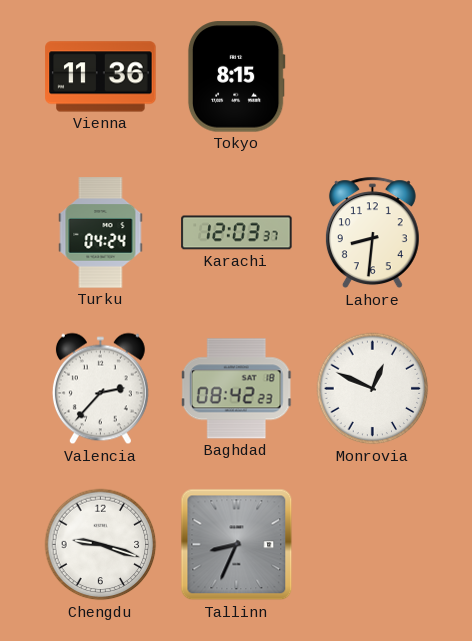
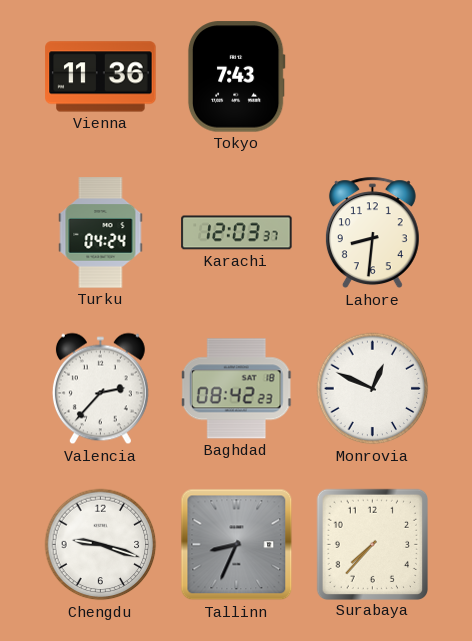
Tokyo: 8:15 -> 7:43 (236, 77)
Surabaya: none -> 7:37 (372, 544)
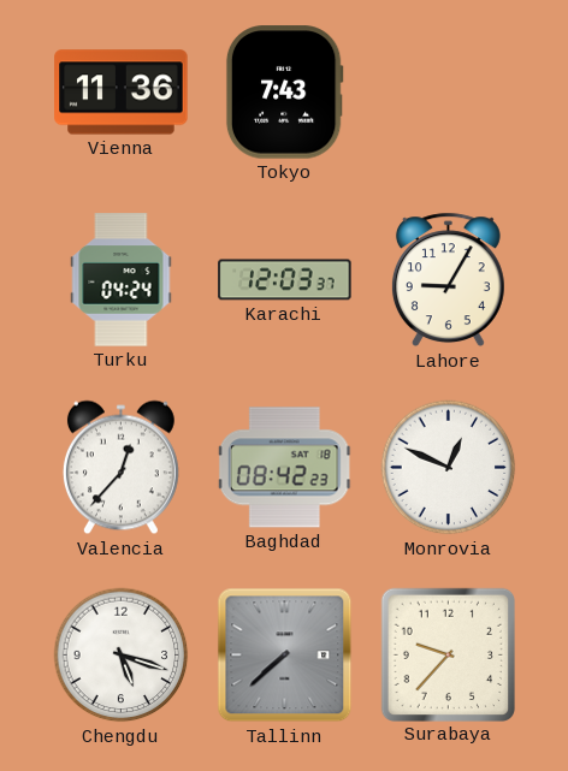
Lahore: 8:31 -> 9:05 (448, 280)
Valencia: 2:37 -> 12:37 (120, 468)
Chengdu: 9:18 -> 5:18 (122, 656)
Tallinn: 8:34 -> 7:38 (285, 656)
Surabaya: 7:37 -> 9:37 (448, 654)
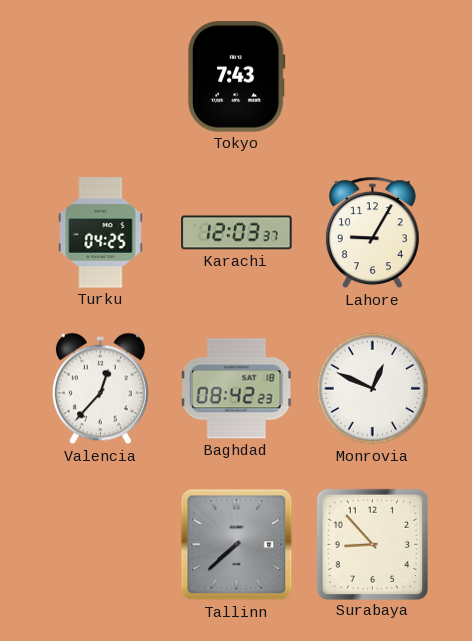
Vienna: 11:36 -> none (122, 93)
Turku: 04:24 -> 04:25 (101, 233)
Chengdu: 5:18 -> none (122, 656)
Surabaya: 9:37 -> 8:53 (372, 544)
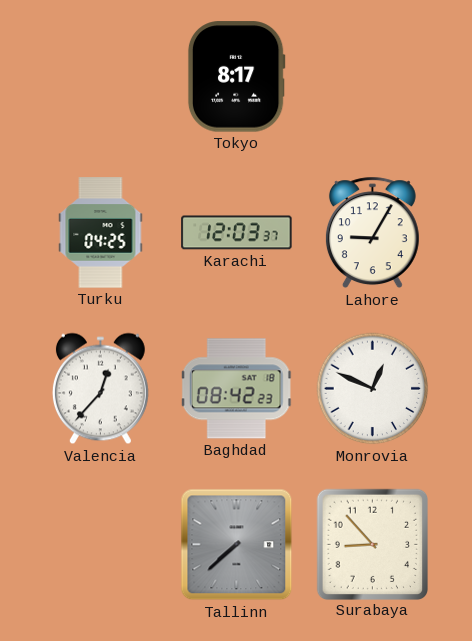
Tokyo: 7:43 -> 8:17 (236, 77)
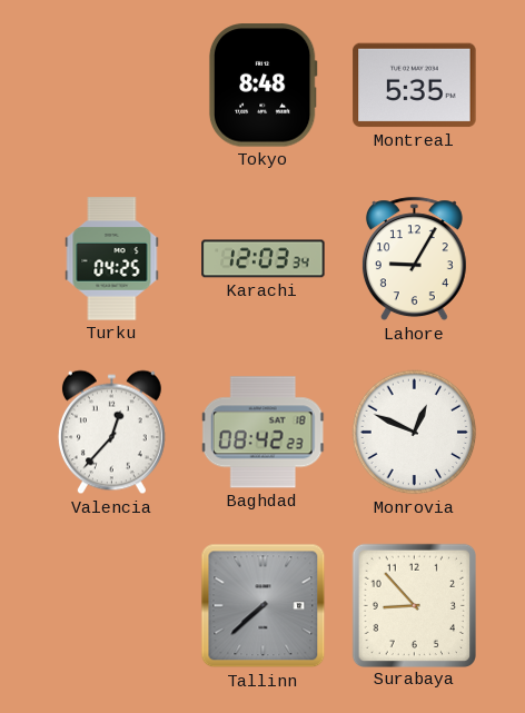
Tokyo: 8:17 -> 8:48 (262, 86)
Montreal: none -> 5:35 (415, 86)
Karachi: 12:03:37 -> 12:03:34 (264, 259)
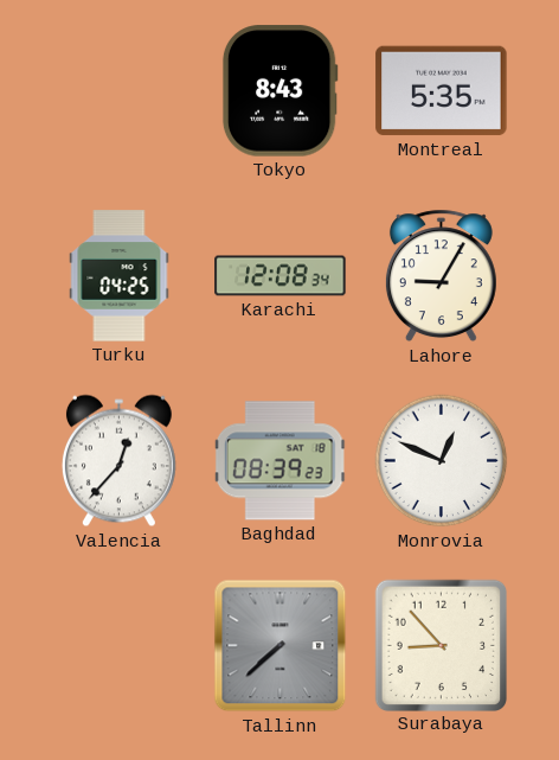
Tokyo: 8:48 -> 8:43 (279, 91)
Karachi: 12:03 -> 12:08 (281, 276)
Baghdad: 08:42 -> 08:39 (281, 461)
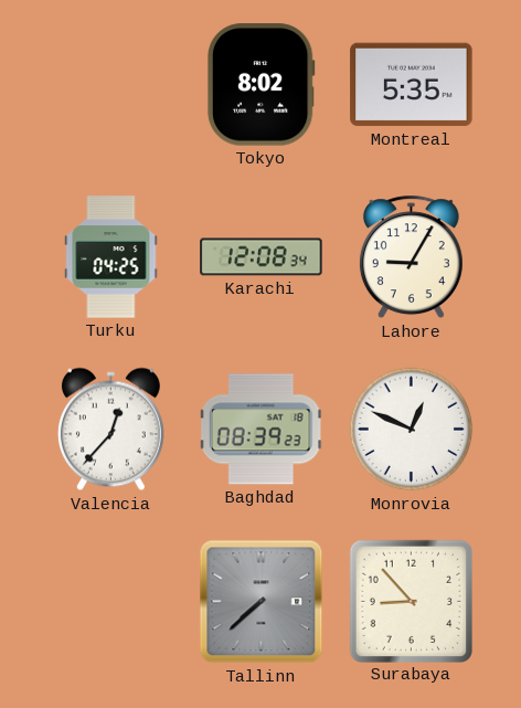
Tokyo: 8:43 -> 8:02 (260, 85)
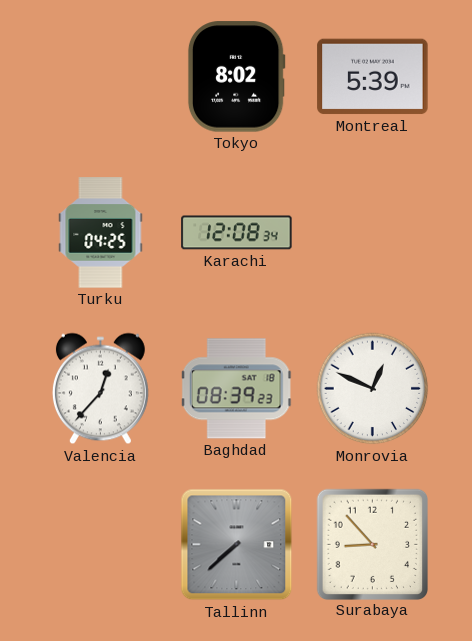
Montreal: 5:35 -> 5:39 (373, 77)
Lahore: 9:05 -> none (411, 257)
